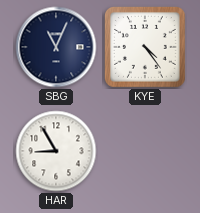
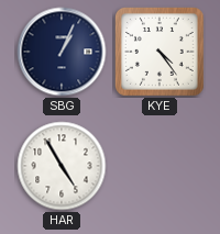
SBG: 11:04 -> 1:04 (62, 52)
HAR: 8:55 -> 4:55 (62, 166)
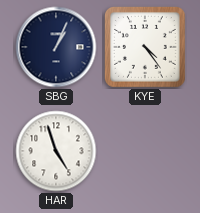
HAR: 4:55 -> 4:57 (56, 151)
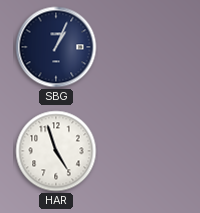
KYE: 4:24 -> none (145, 47)
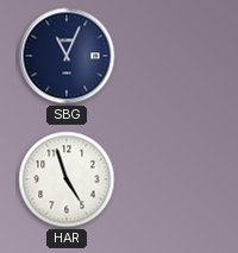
SBG: 1:04 -> 11:04 (67, 56)
